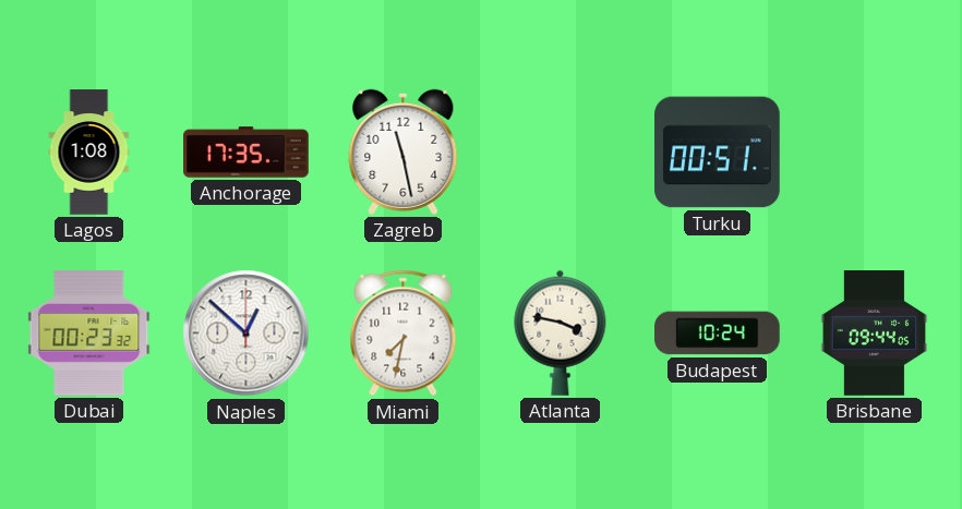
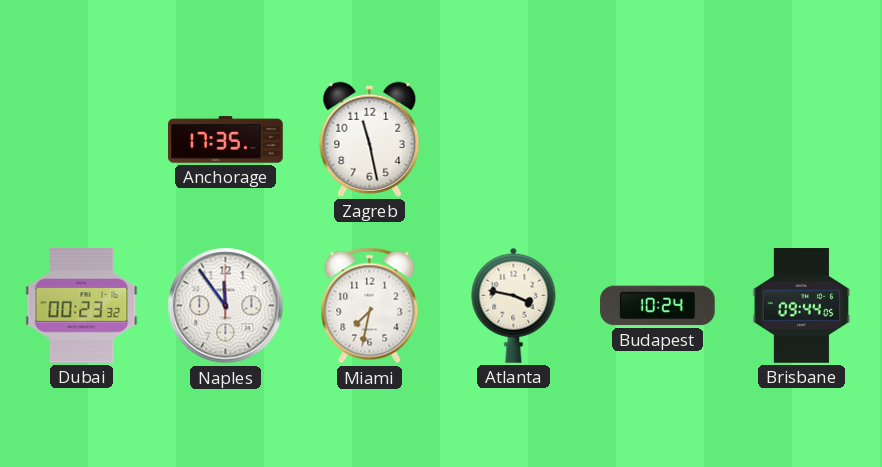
Lagos: 1:08 -> none (89, 153)
Turku: 00:51 -> none (718, 153)
Naples: 12:52 -> 11:54 (226, 306)
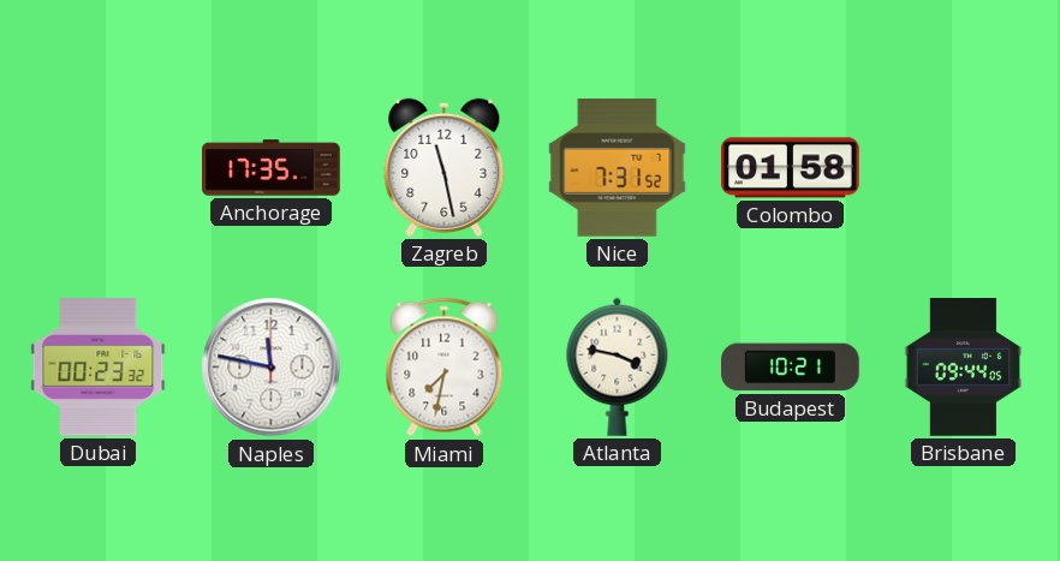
Nice: none -> 7:31 (618, 168)
Colombo: none -> 01:58 (791, 168)
Naples: 11:54 -> 11:47 (272, 368)
Budapest: 10:24 -> 10:21 (791, 368)
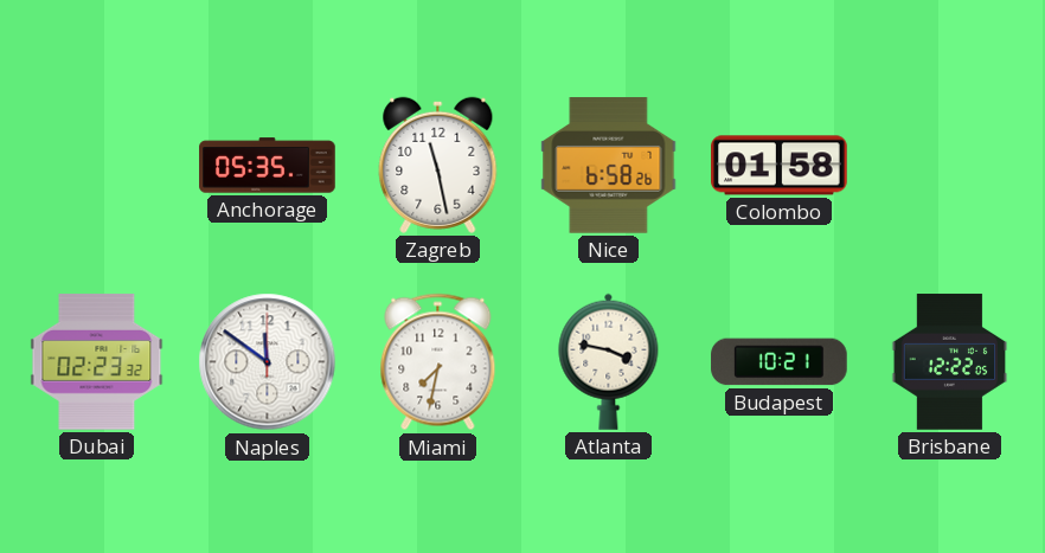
Anchorage: 17:35 -> 05:35 (268, 166)
Nice: 7:31 -> 6:58 (609, 166)
Dubai: 00:23 -> 02:23 (97, 362)
Naples: 11:47 -> 11:51 (268, 362)
Brisbane: 09:44 -> 12:22 (950, 362)
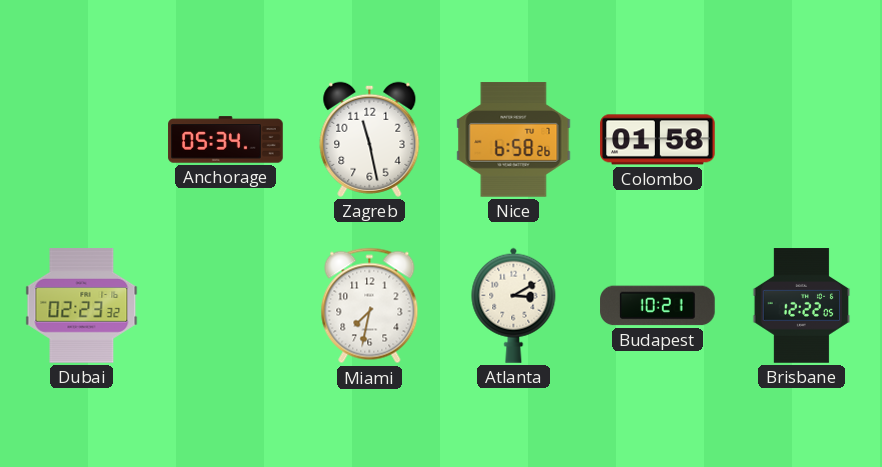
Anchorage: 05:35 -> 05:34 (226, 140)
Naples: 11:51 -> none (268, 362)
Atlanta: 3:47 -> 3:10 (514, 305)
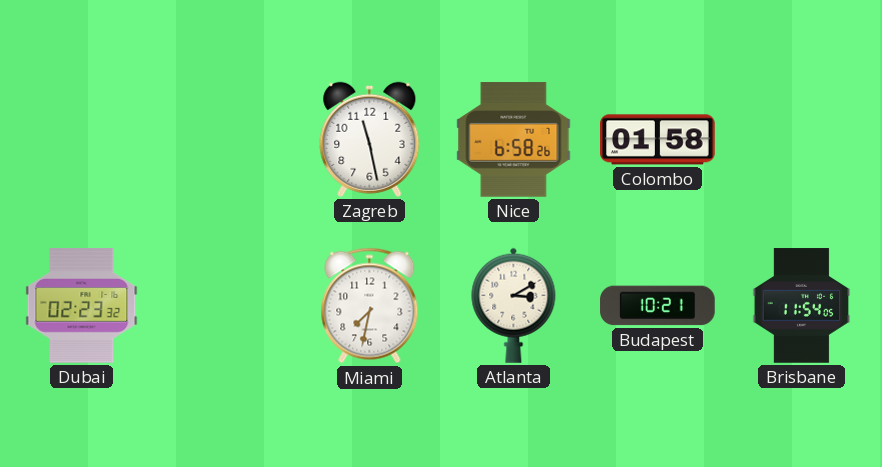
Anchorage: 05:34 -> none (226, 140)
Brisbane: 12:22 -> 11:54 (802, 306)
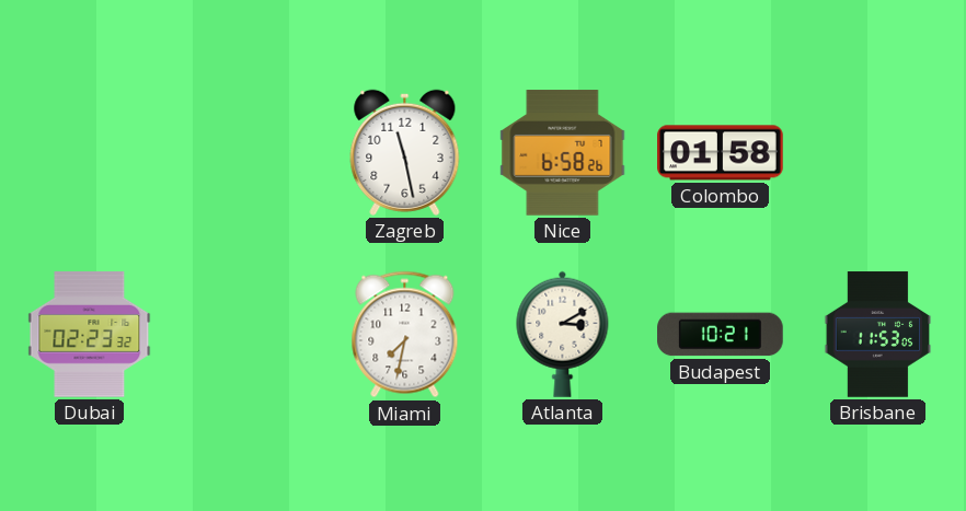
Brisbane: 11:54 -> 11:53 (878, 335)
